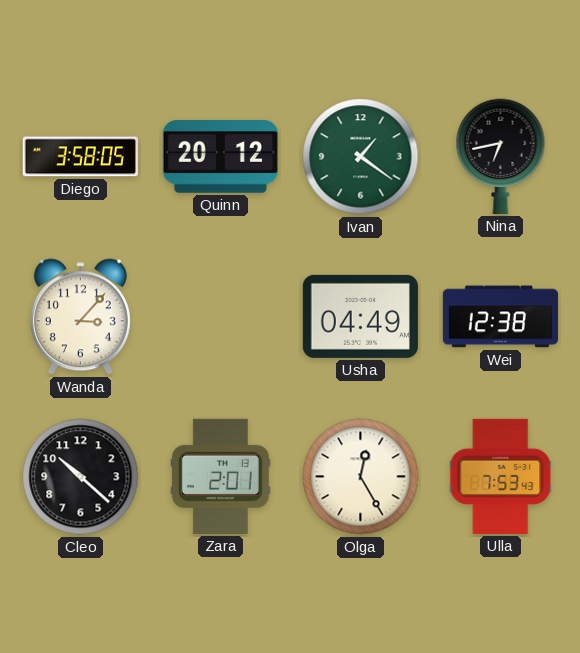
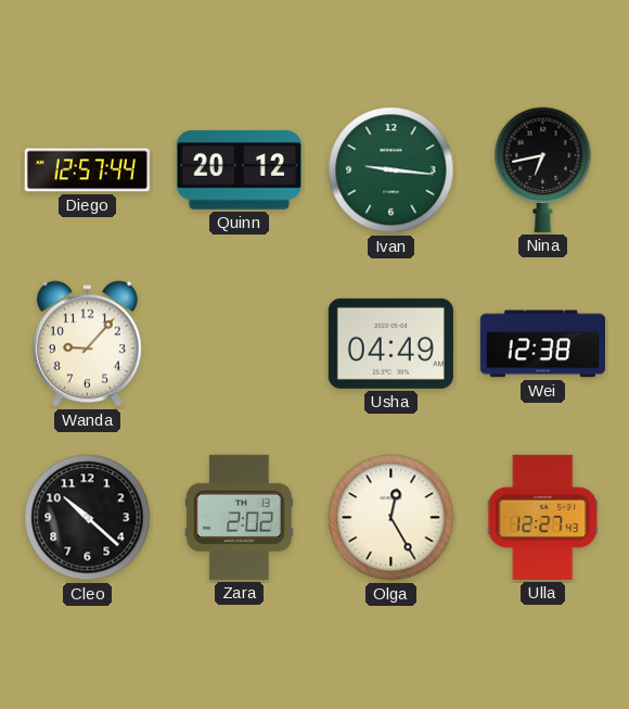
Diego: 3:58 -> 12:57 (87, 170)
Ivan: 1:21 -> 9:16 (391, 170)
Wanda: 3:07 -> 9:07 (87, 344)
Zara: 2:01 -> 2:02 (239, 517)
Ulla: 7:53 -> 12:27 (543, 517)
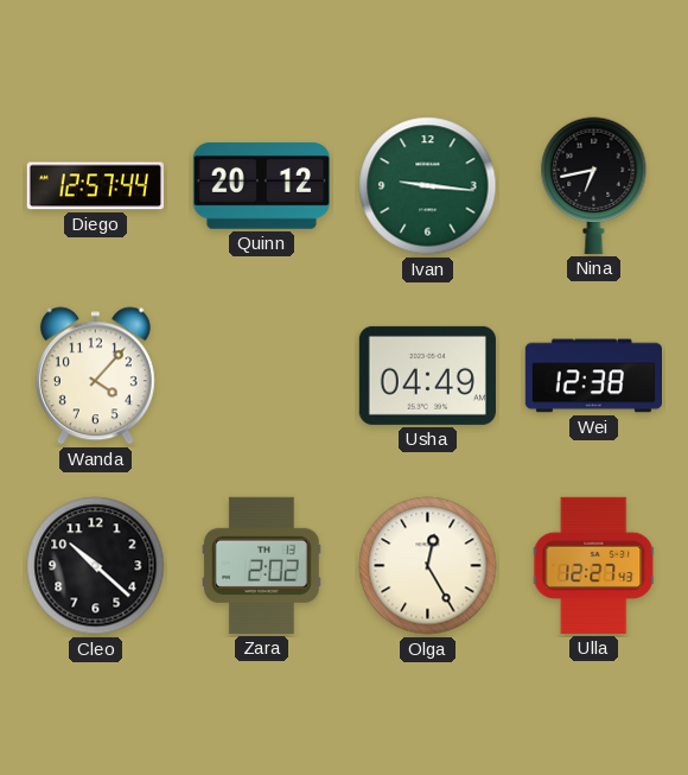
Wanda: 9:07 -> 4:07 (95, 376)
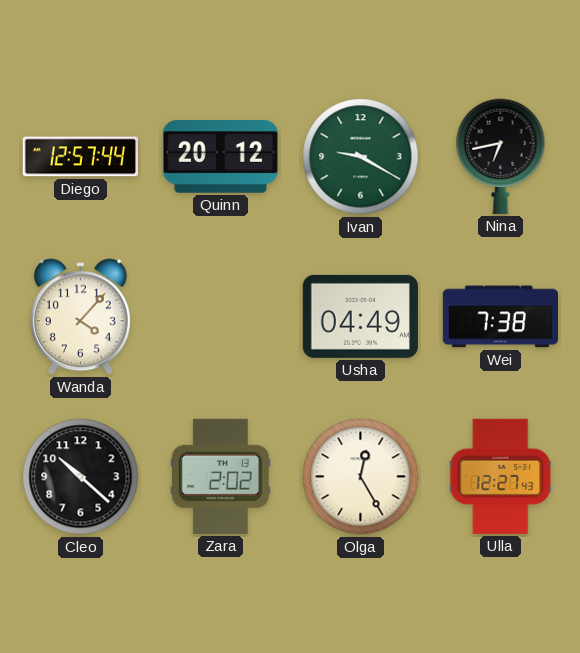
Ivan: 9:16 -> 9:20 (361, 157)
Wei: 12:38 -> 7:38 (500, 317)
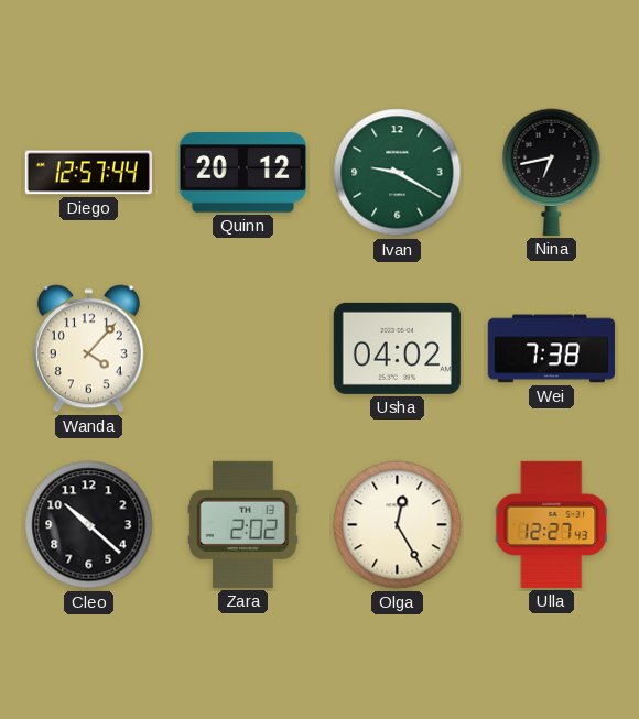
Usha: 04:49 -> 04:02 (397, 348)
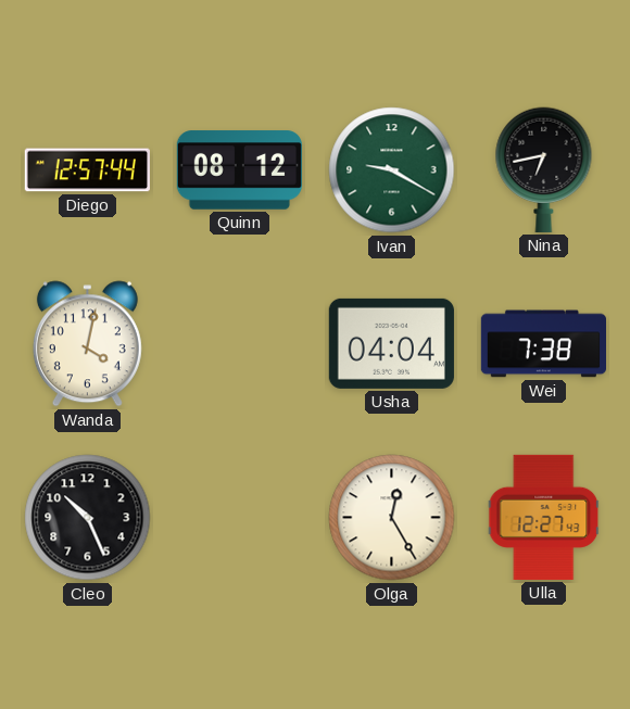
Quinn: 20:12 -> 08:12 (239, 170)
Wanda: 4:07 -> 4:02 (87, 344)
Usha: 04:02 -> 04:04 (391, 343)
Cleo: 10:22 -> 10:26 (88, 518)
Zara: 2:02 -> none (242, 524)
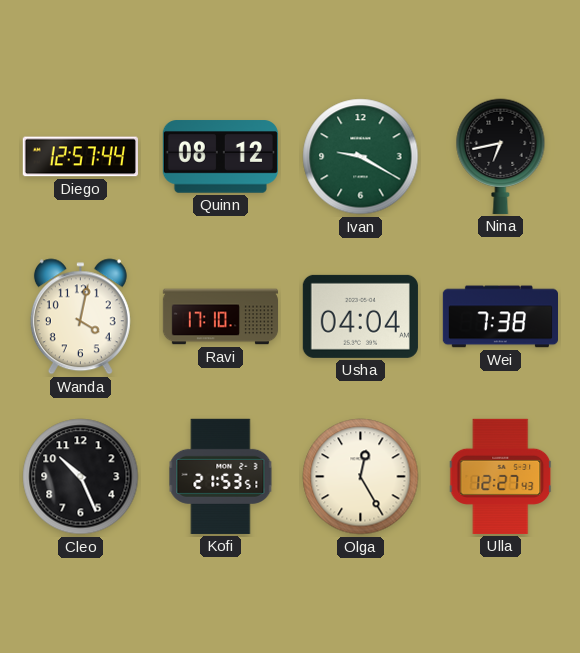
Ravi: none -> 17:10 (221, 317)
Kofi: none -> 21:53 (221, 476)
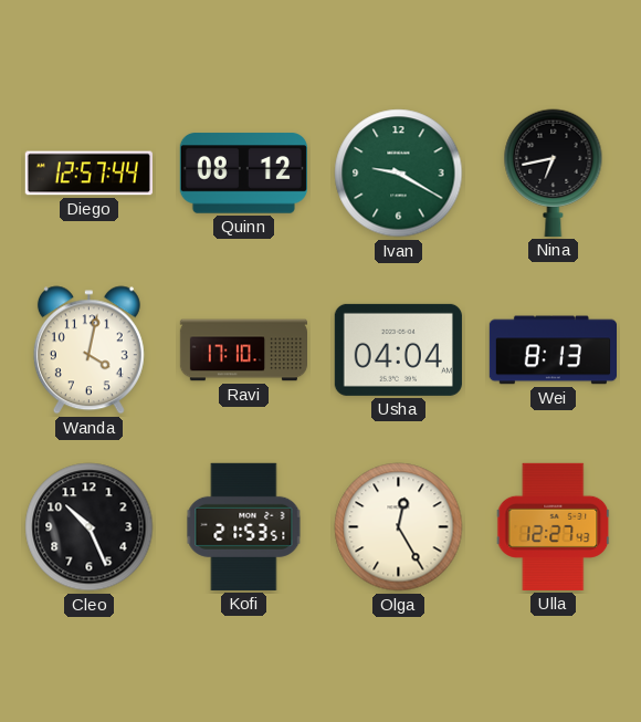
Wei: 7:38 -> 8:13 (553, 350)
